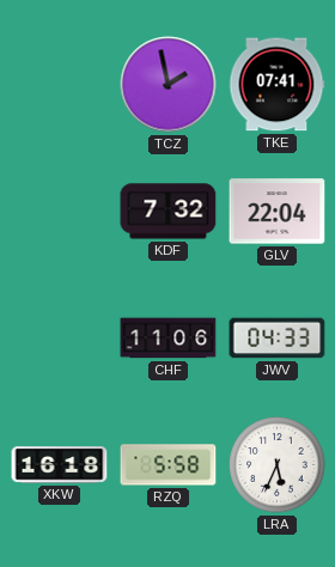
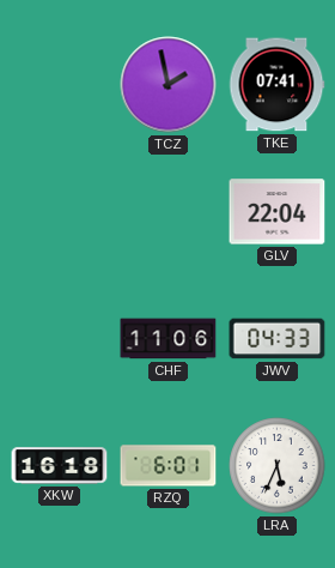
KDF: 7:32 -> none (169, 212)
RZQ: 5:58 -> 6:01 (169, 466)
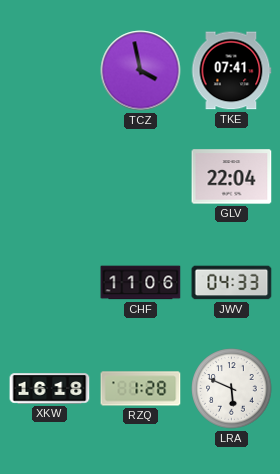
TCZ: 1:58 -> 3:58 (141, 71)
RZQ: 6:01 -> 1:28 (141, 389)
LRA: 5:34 -> 5:49 (232, 389)
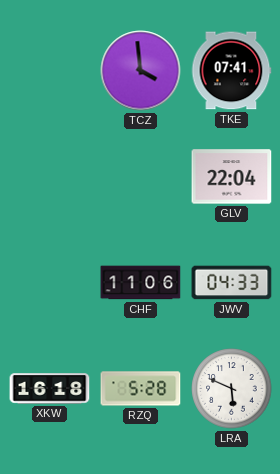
TCZ: 3:58 -> 3:59 (141, 71)
RZQ: 1:28 -> 5:28 (141, 389)
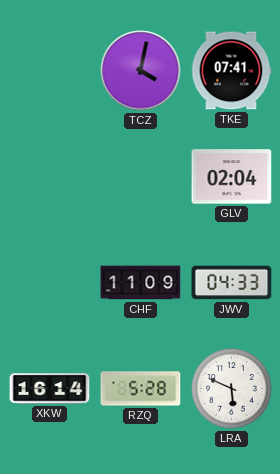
TCZ: 3:59 -> 4:02 (141, 71)
GLV: 22:04 -> 02:04 (232, 177)
CHF: 11:06 -> 11:09 (141, 283)
XKW: 16:18 -> 16:14 (50, 389)
